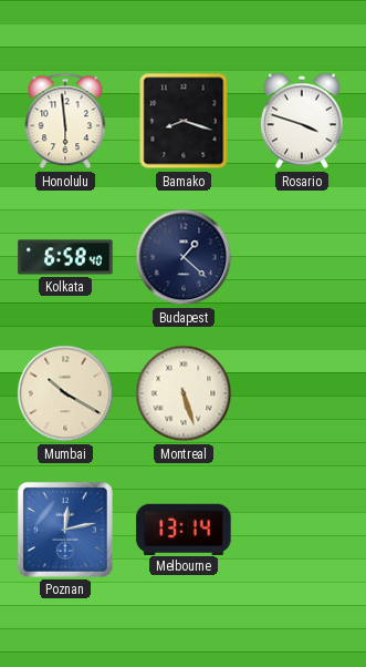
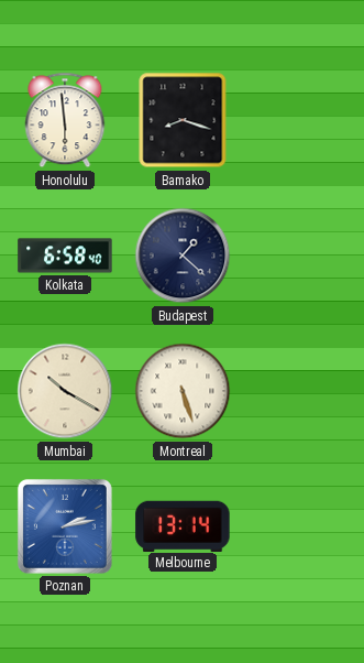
Rosario: 3:48 -> none (302, 121)
Poznan: 12:13 -> 2:13 (65, 526)
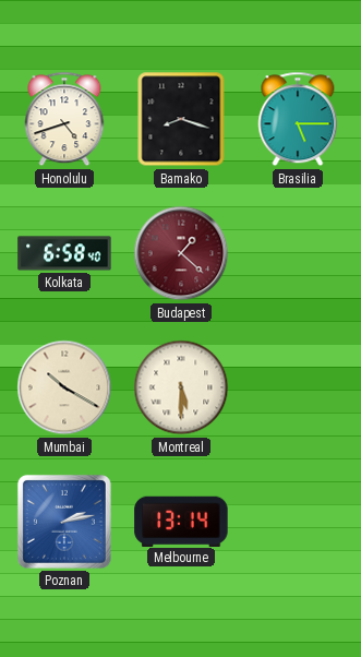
Honolulu: 5:59 -> 4:42 (64, 119)
Brasilia: none -> 5:15 (298, 119)
Budapest dial: navy -> burgundy (181, 253)
Montreal: 5:27 -> 5:30 (181, 387)
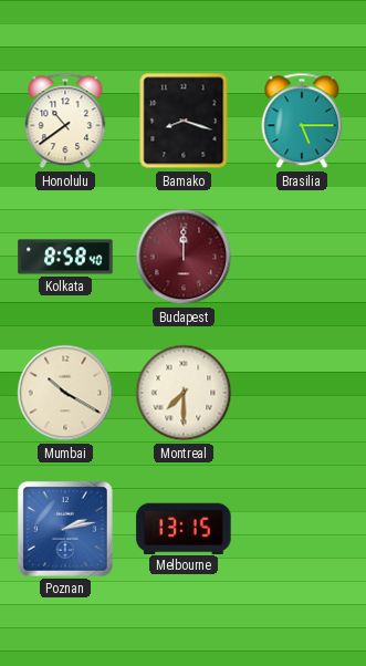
Honolulu: 4:42 -> 10:39 (65, 121)
Kolkata: 6:58 -> 8:58 (65, 257)
Budapest: 1:22 -> 12:00 (184, 257)
Montreal: 5:30 -> 7:30 (184, 393)
Melbourne: 13:14 -> 13:15 (184, 528)
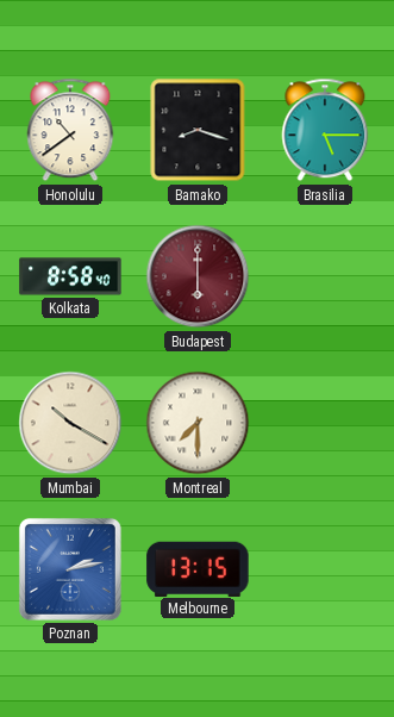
Budapest: 12:00 -> 6:00 (198, 276)
